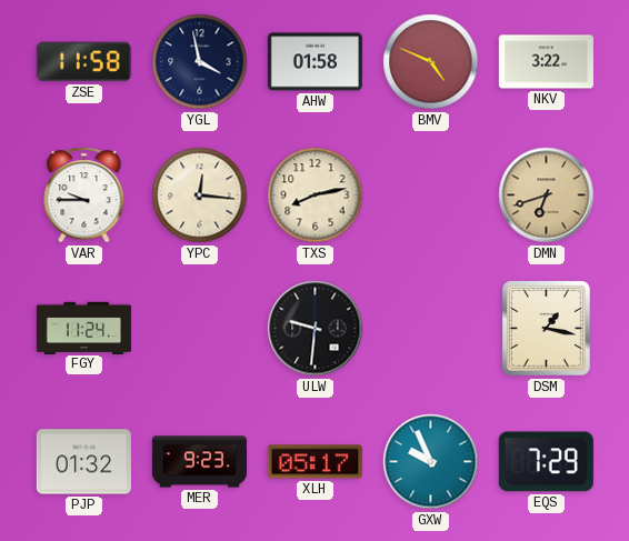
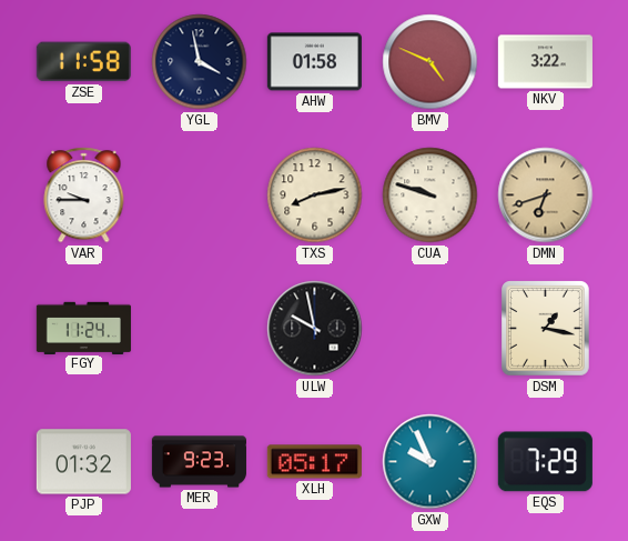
YPC: 12:16 -> none (200, 196)
CUA: none -> 9:48 (431, 196)
ULW: 9:31 -> 9:58 (315, 329)
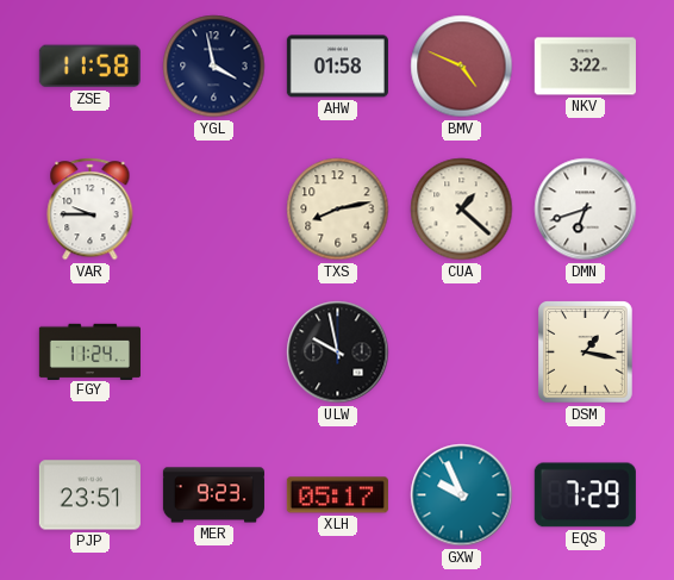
CUA: 9:48 -> 1:22 (462, 210)
DMN dial: champagne -> white (586, 210)
PJP: 01:32 -> 23:51 (89, 495)
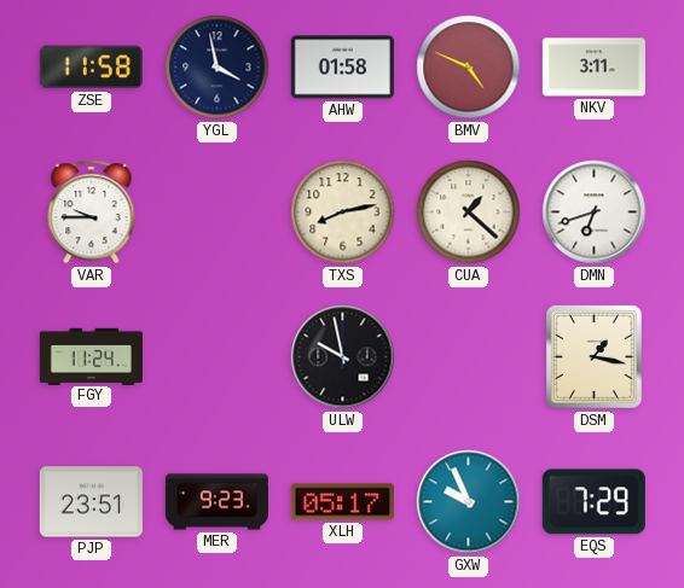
NKV: 3:22 -> 3:11 (593, 68)
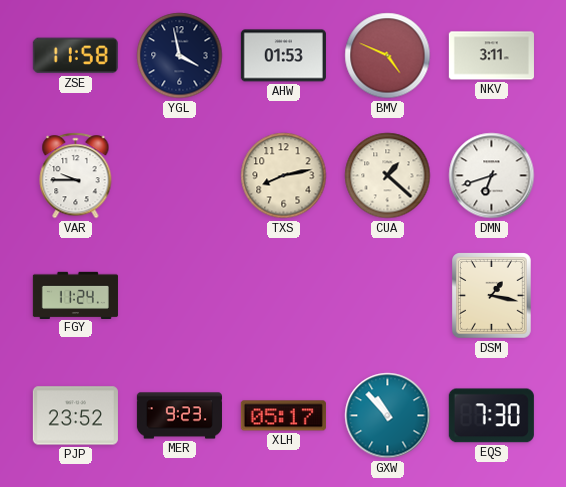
AHW: 01:58 -> 01:53 (283, 56)
ULW: 9:58 -> none (343, 357)
PJP: 23:51 -> 23:52 (75, 416)
GXW: 9:56 -> 10:53 (388, 416)
EQS: 7:29 -> 7:30 (491, 416)
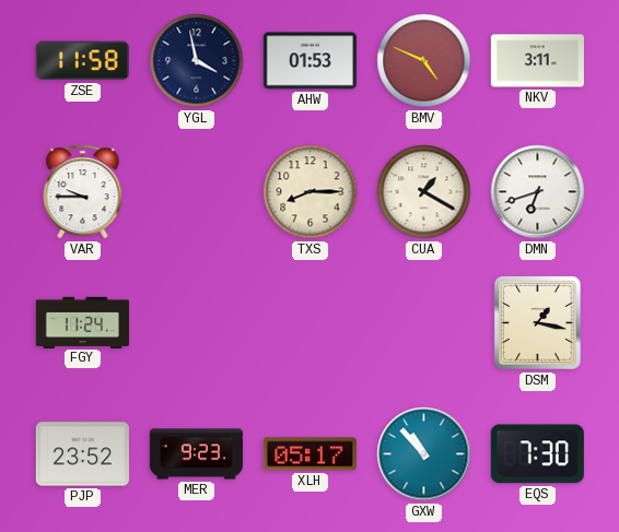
TXS: 8:13 -> 8:15 (311, 192)
CUA: 1:22 -> 1:20 (424, 192)
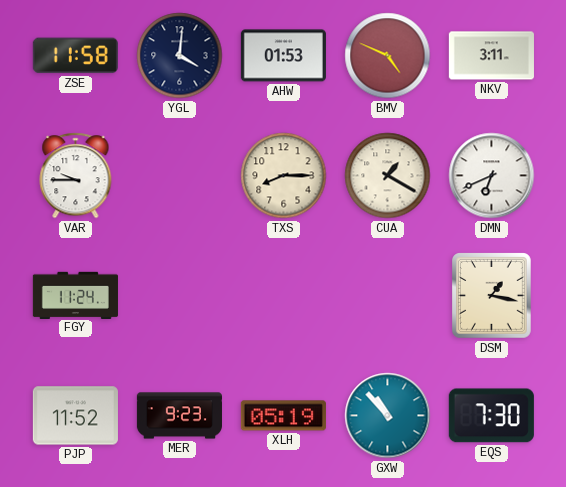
YGL: 3:58 -> 4:01 (180, 56)
DMN: 6:42 -> 6:41 (492, 176)
PJP: 23:52 -> 11:52 (75, 416)
XLH: 05:17 -> 05:19 (283, 416)
